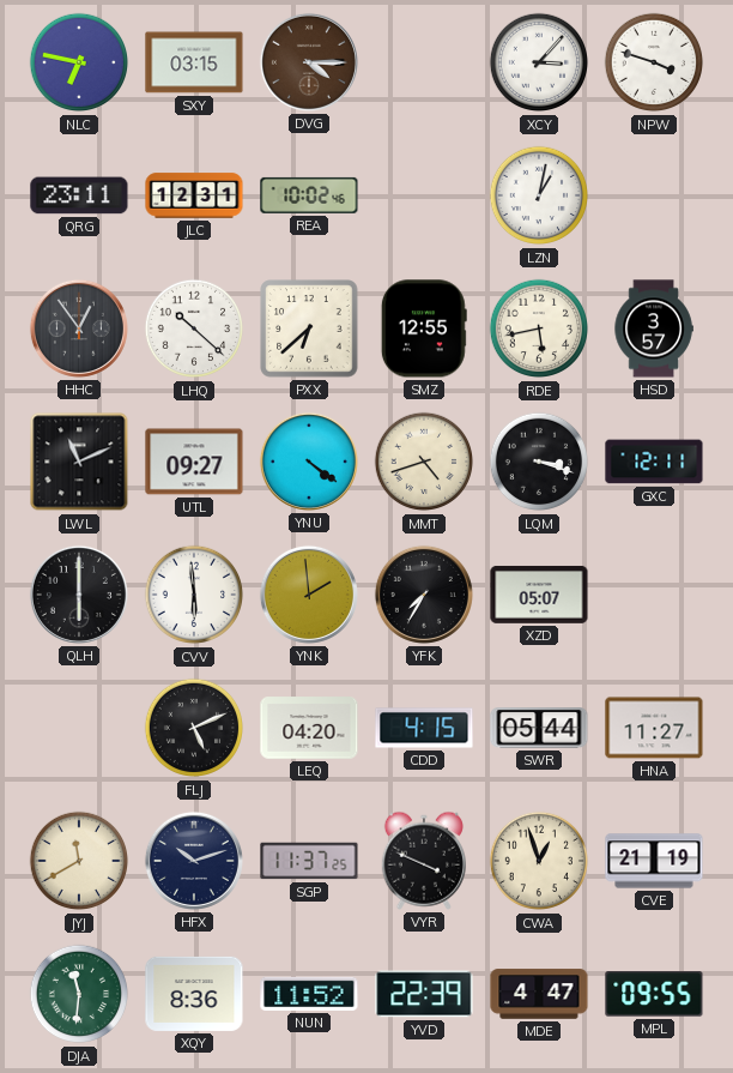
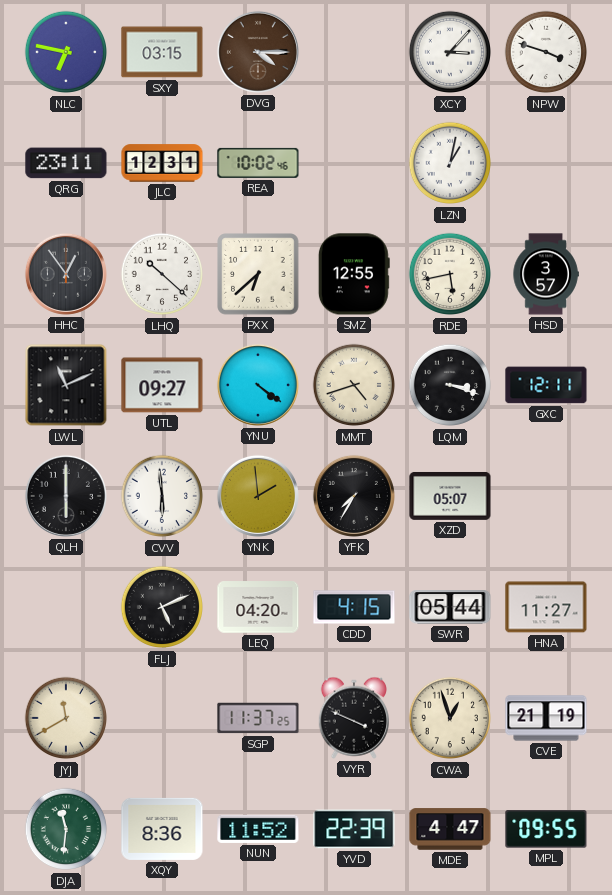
HFX: 10:12 -> none (194, 861)
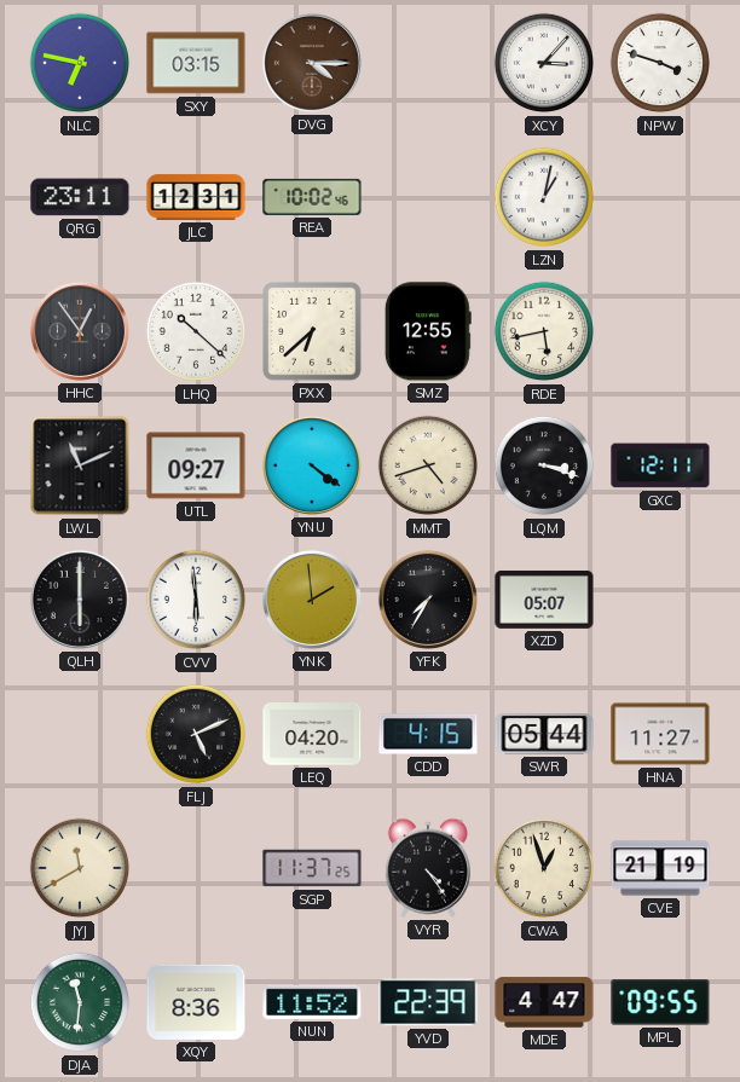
HSD: 3:57 -> none (546, 274)
VYR: 3:49 -> 4:24 (427, 868)
